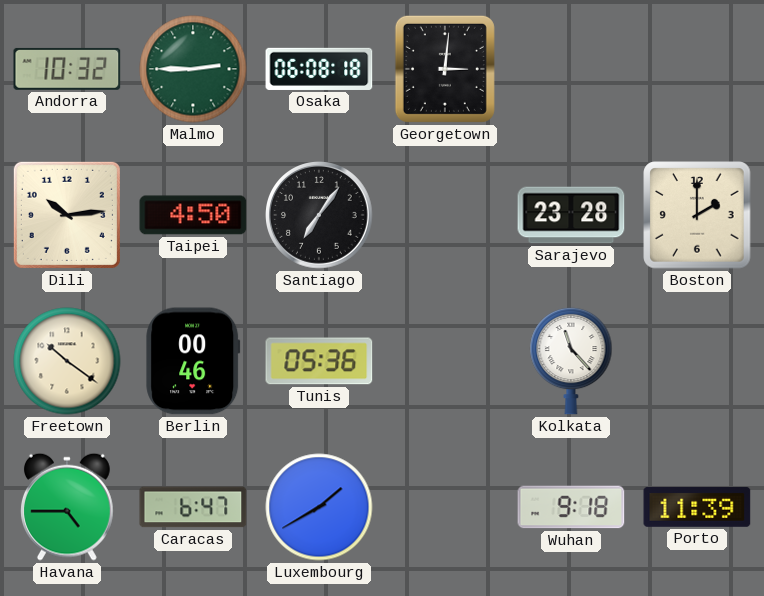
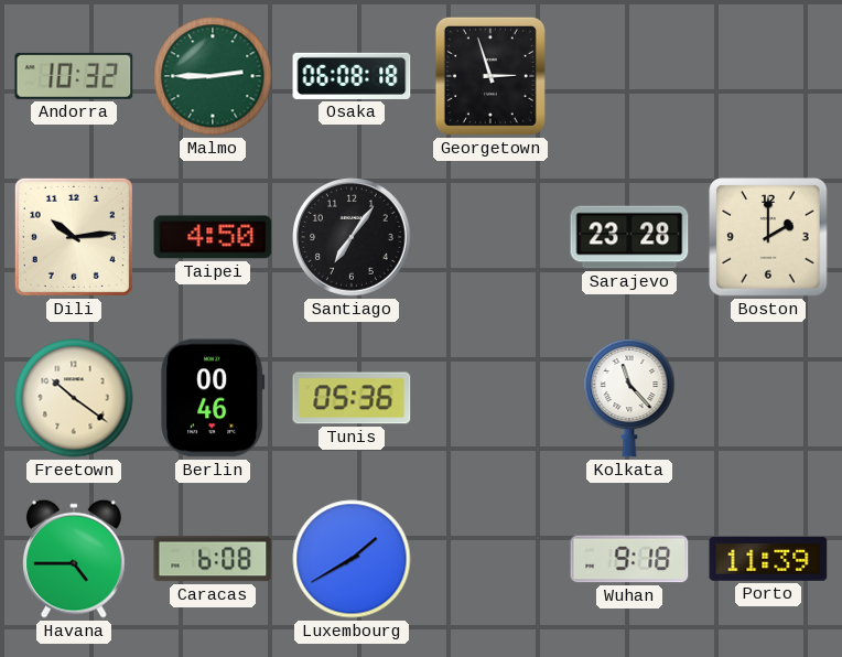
Georgetown: 3:01 -> 2:57 (490, 76)
Caracas: 6:47 -> 6:08 (213, 559)
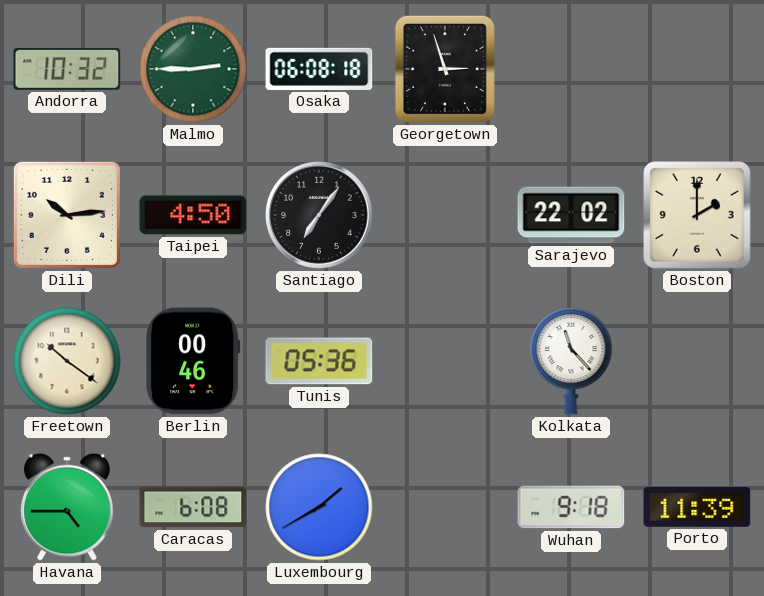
Sarajevo: 23:28 -> 22:02 (571, 215)
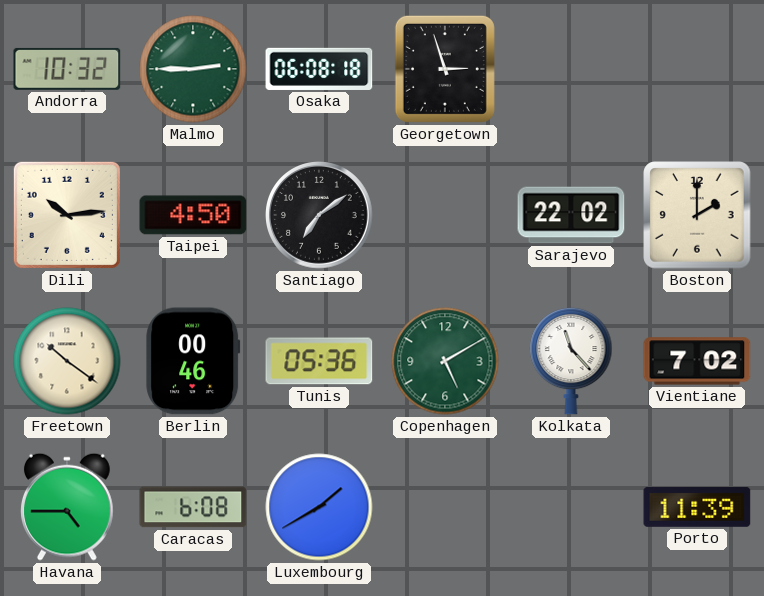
Santiago: 7:06 -> 7:09 (319, 215)
Copenhagen: none -> 5:10 (445, 361)
Vientiane: none -> 7:02 (697, 361)
Wuhan: 9:18 -> none (571, 507)
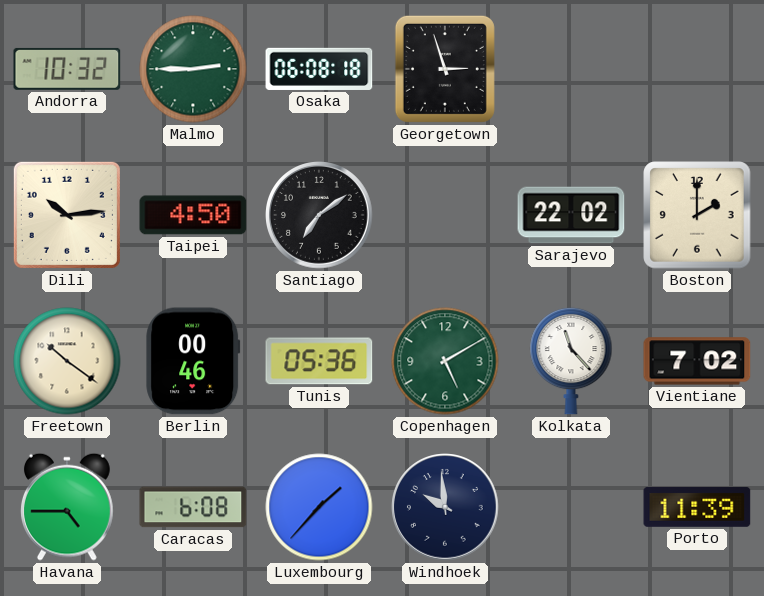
Luxembourg: 1:40 -> 1:37 (319, 507)
Windhoek: none -> 9:59 (445, 507)
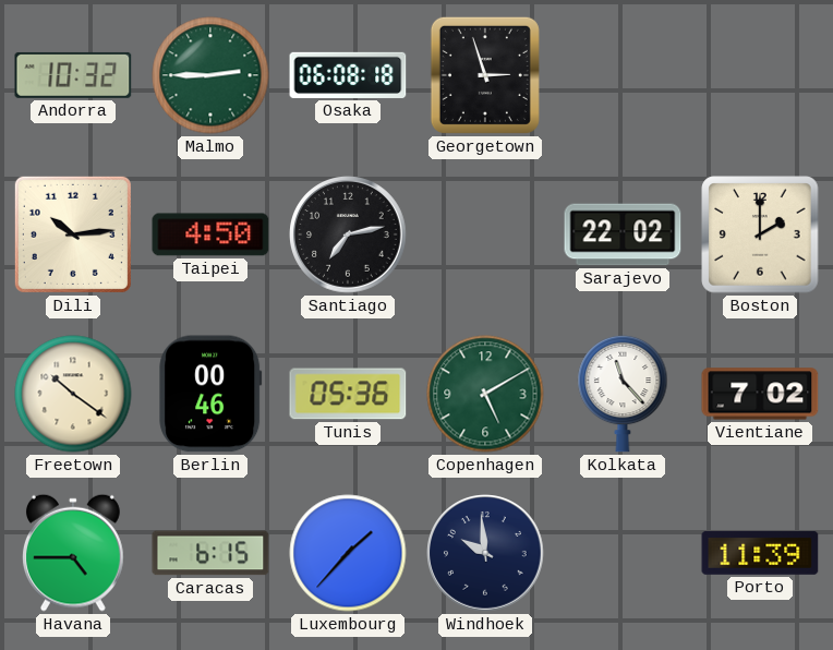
Santiago: 7:09 -> 7:13 (348, 234)
Caracas: 6:08 -> 6:15 (210, 553)
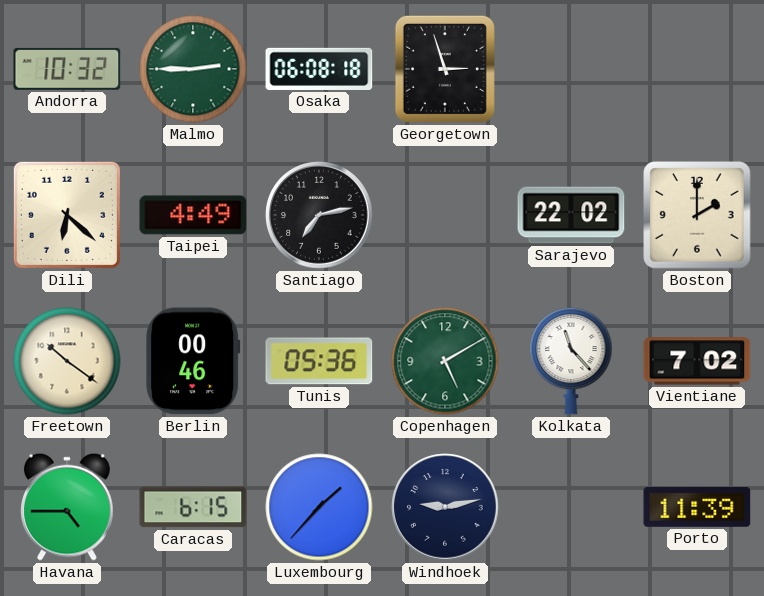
Dili: 10:14 -> 6:22 (67, 215)
Taipei: 4:50 -> 4:49 (193, 215)
Windhoek: 9:59 -> 9:13 (445, 507)
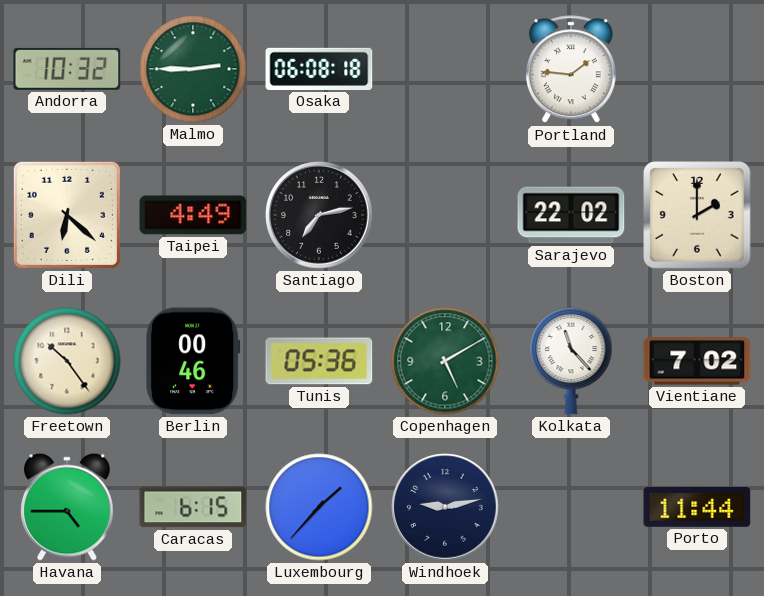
Georgetown: 2:57 -> none (445, 69)
Portland: none -> 1:46 (571, 70)
Freetown: 10:21 -> 10:24 (67, 361)
Porto: 11:39 -> 11:44 (697, 507)
